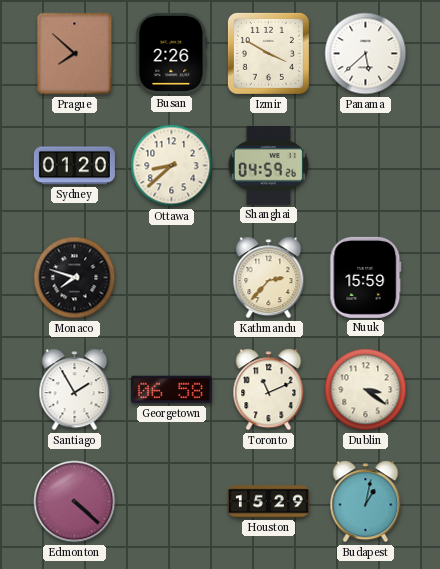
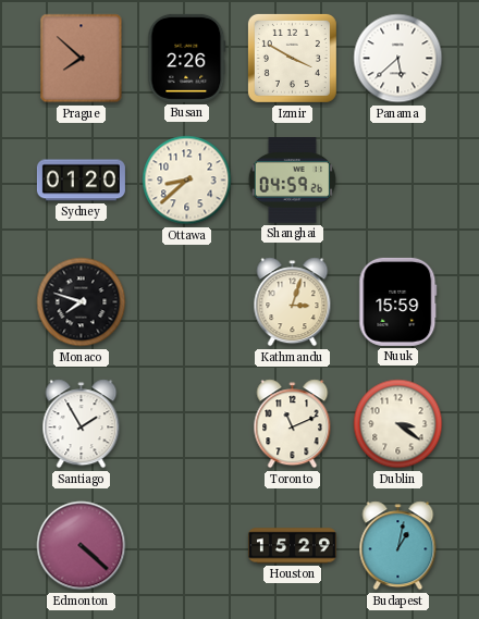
Kathmandu: 2:37 -> 3:03 (293, 302)
Georgetown: 06:58 -> none (171, 390)
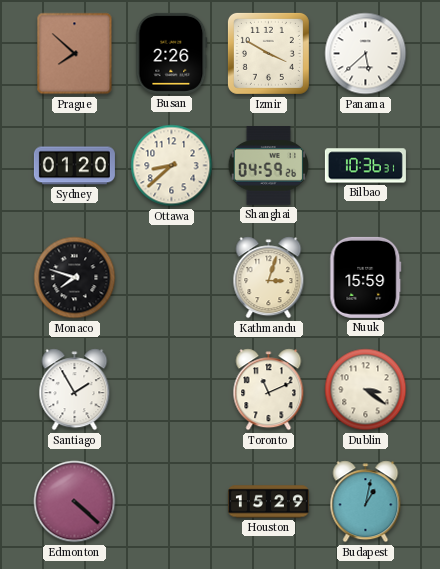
Bilbao: none -> 10:36 (365, 166)
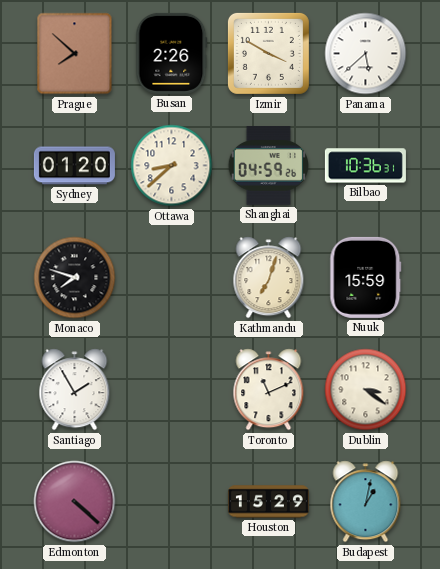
Kathmandu: 3:03 -> 7:03 (269, 278)
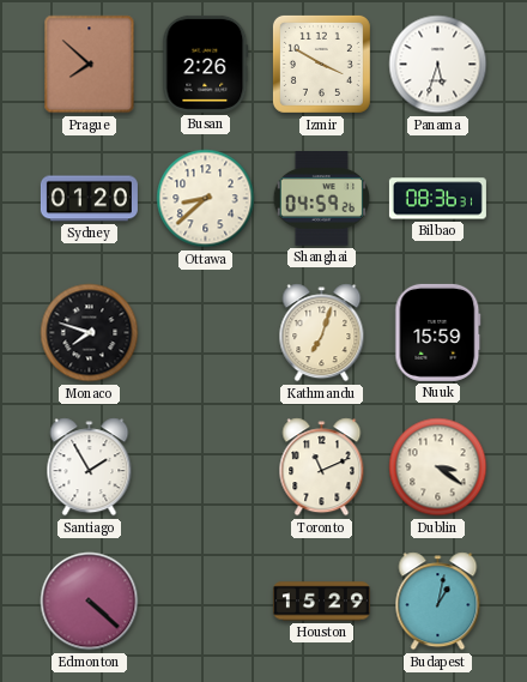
Panama: 5:38 -> 5:33 (438, 65)
Bilbao: 10:36 -> 08:36 (437, 199)
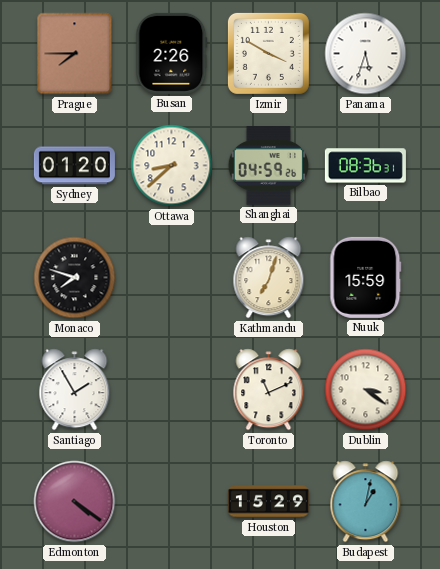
Prague: 7:52 -> 7:45 (75, 54)
Edmonton: 4:22 -> 4:21 (75, 502)
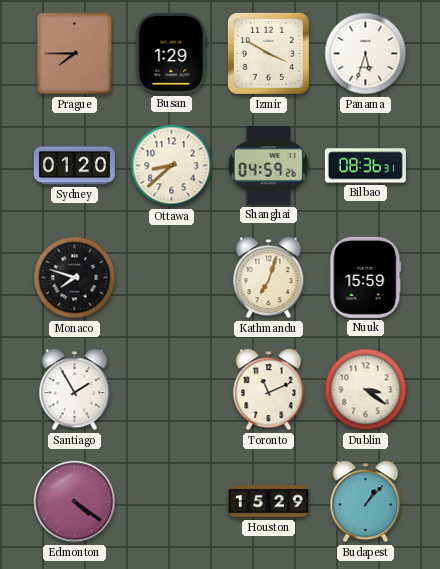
Busan: 2:26 -> 1:29 (172, 53)
Budapest: 1:02 -> 1:07 (366, 502)
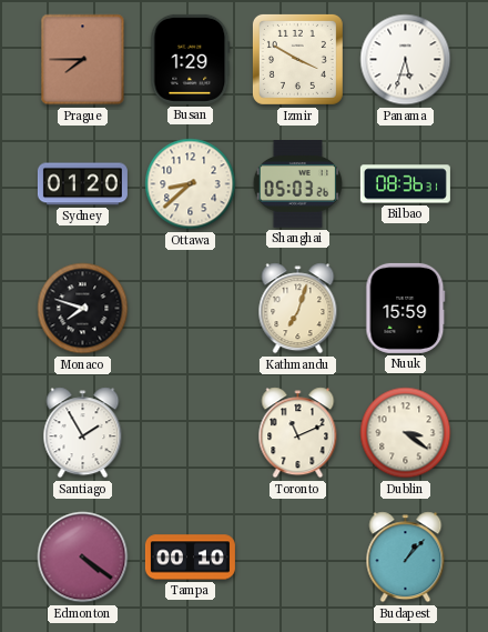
Shanghai: 04:59 -> 05:03 (297, 184)
Tampa: none -> 00:10 (190, 558)
Houston: 15:29 -> none (268, 502)
